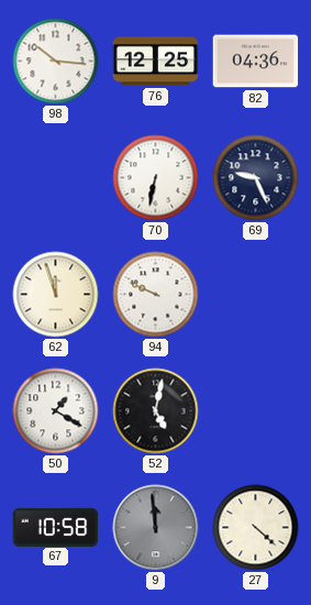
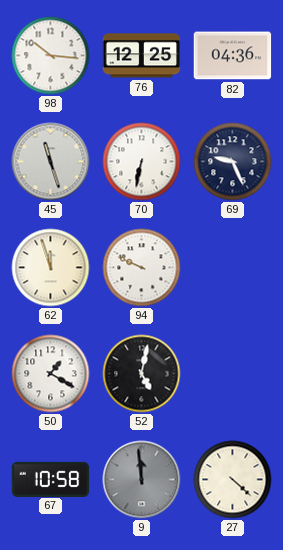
45: none -> 11:27 (51, 162)
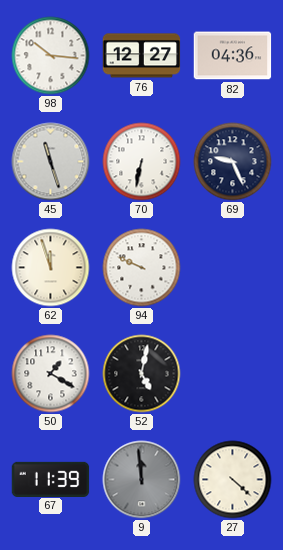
76: 12:25 -> 12:27 (142, 56)
67: 10:58 -> 11:39 (51, 479)
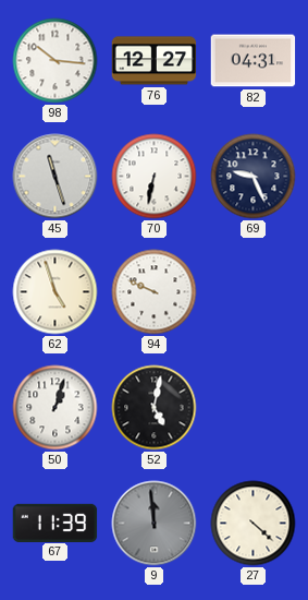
82: 04:36 -> 04:31 (254, 61)
62: 11:57 -> 4:57 (56, 292)
50: 1:20 -> 1:03 (56, 408)
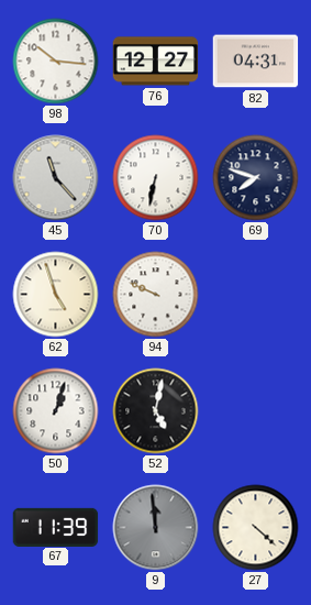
45: 11:27 -> 11:23 (56, 178)
69: 9:26 -> 7:48 (256, 178)
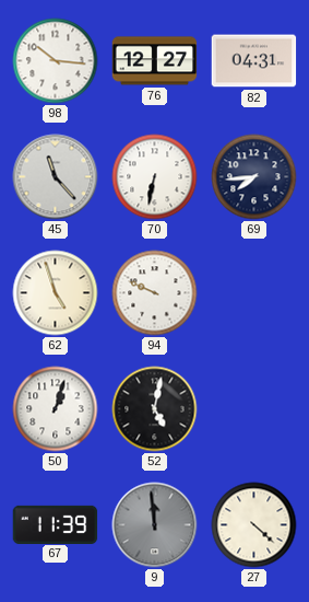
69: 7:48 -> 7:44 (254, 177)
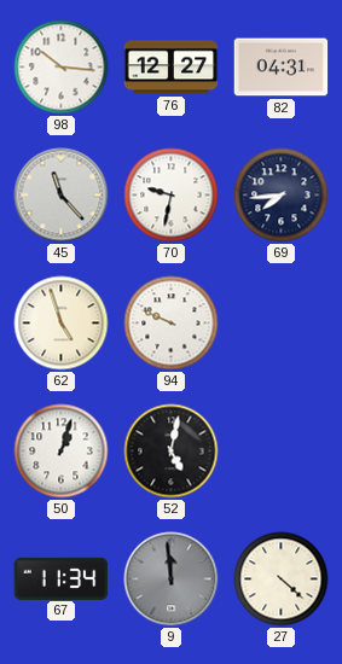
70: 6:32 -> 9:32 (172, 196)
67: 11:39 -> 11:34 (62, 578)
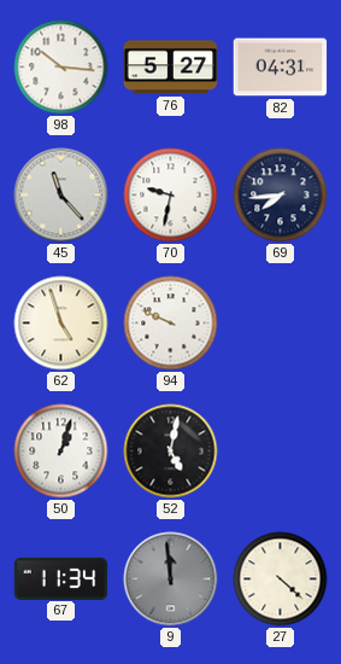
76: 12:27 -> 5:27 (171, 68)
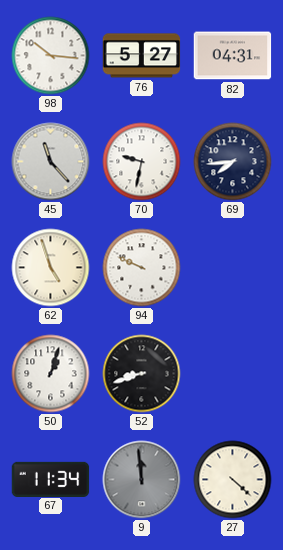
52: 5:02 -> 8:42 (142, 374)
